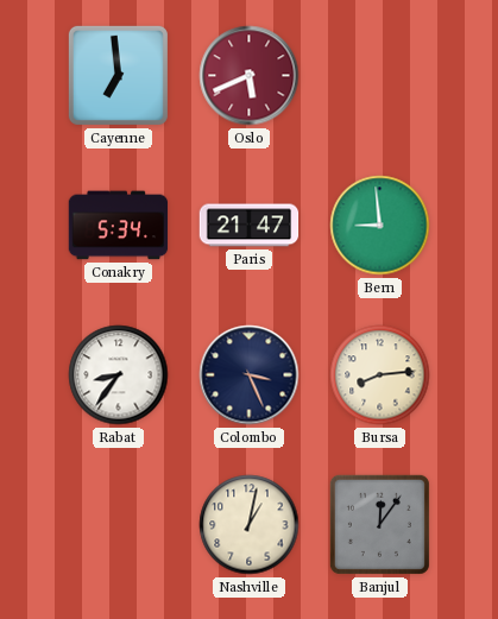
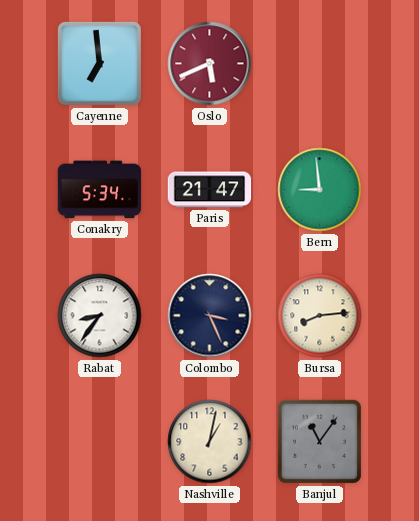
Banjul: 12:06 -> 11:06 (319, 441)
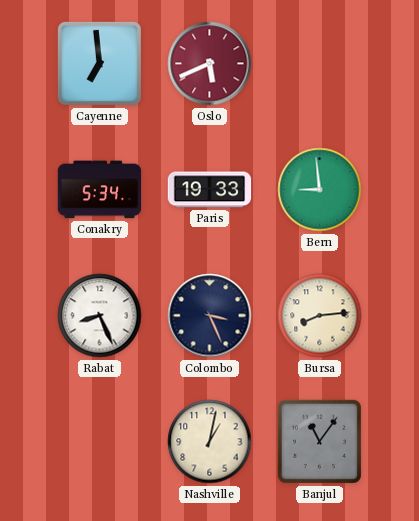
Paris: 21:47 -> 19:33 (210, 190)
Rabat: 8:36 -> 8:26 (100, 316)
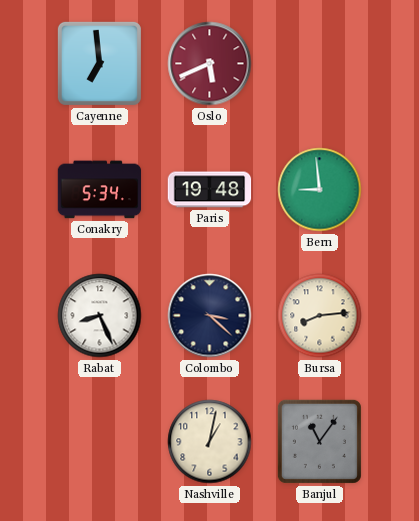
Paris: 19:33 -> 19:48 (210, 190)
Colombo: 3:26 -> 3:22 (210, 316)
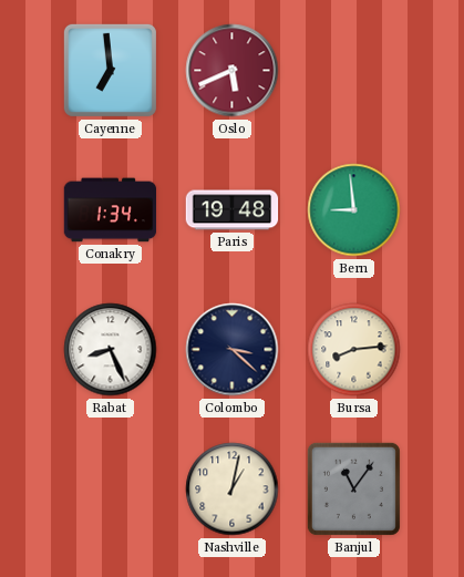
Conakry: 5:34 -> 1:34 (111, 210)
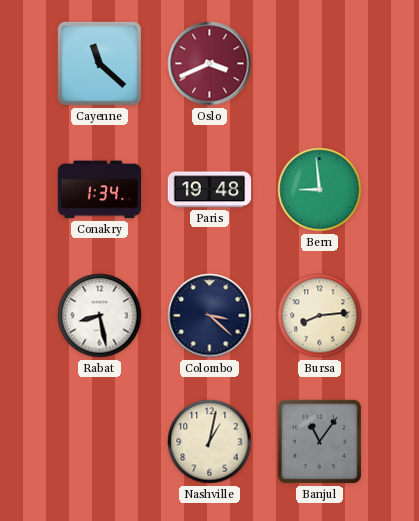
Cayenne: 6:59 -> 11:22 (99, 63)
Oslo: 5:41 -> 3:41 (210, 64)
Rabat: 8:26 -> 8:28 (100, 316)
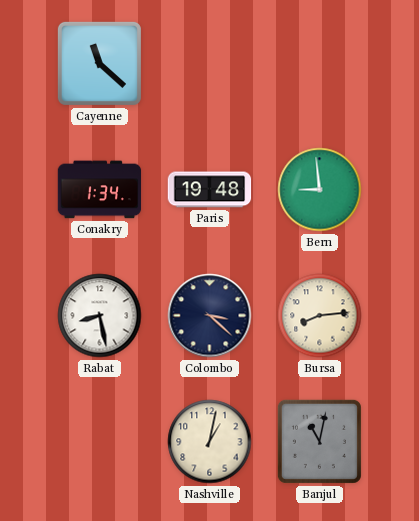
Oslo: 3:41 -> none (210, 64)
Banjul: 11:06 -> 11:02 (319, 441)
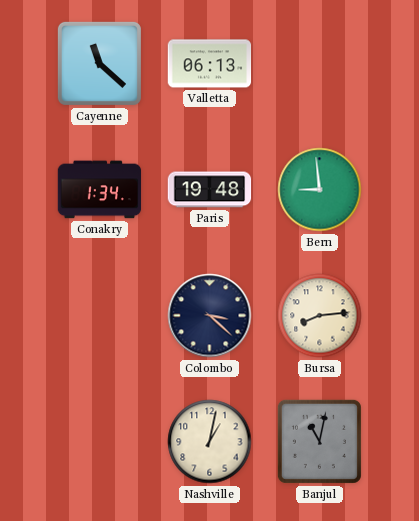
Valletta: none -> 06:13 (210, 64)
Rabat: 8:28 -> none (100, 316)
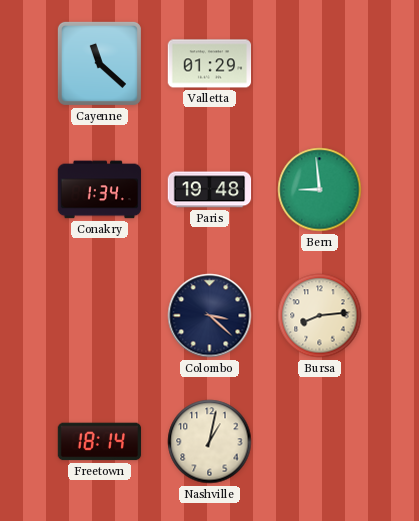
Valletta: 06:13 -> 01:29 (210, 64)
Freetown: none -> 18:14 (100, 442)
Banjul: 11:02 -> none (319, 441)
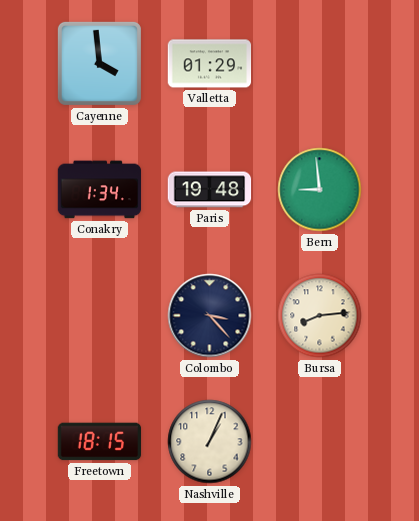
Cayenne: 11:22 -> 3:59 (99, 63)
Colombo: 3:22 -> 3:23 (210, 316)
Freetown: 18:14 -> 18:15 (100, 442)
Nashville: 1:02 -> 1:04 (210, 442)
